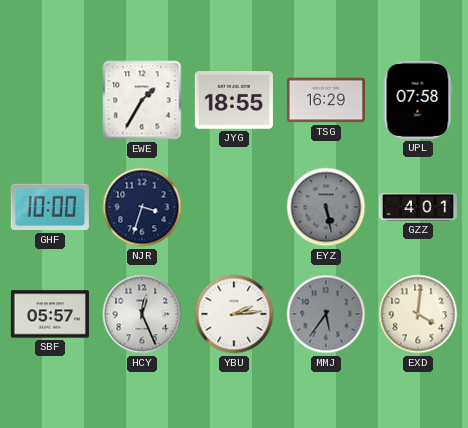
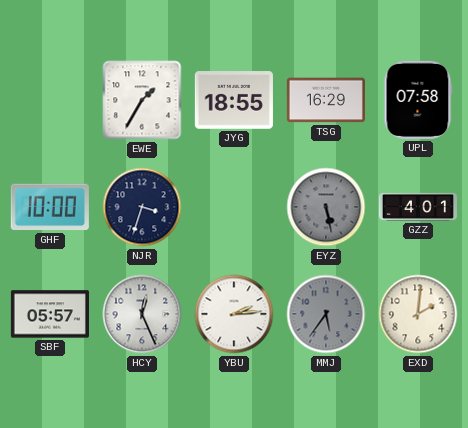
EXD: 4:01 -> 2:01 (418, 314)
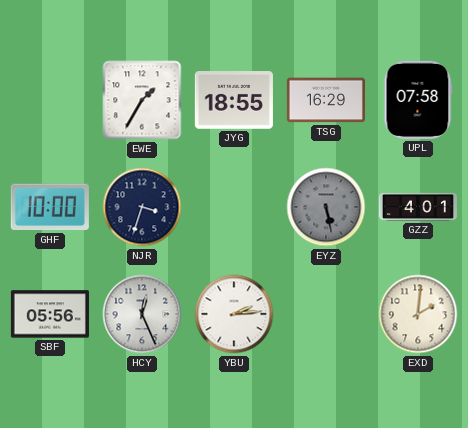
SBF: 05:57 -> 05:56 (50, 314)
MMJ: 5:36 -> none (326, 314)
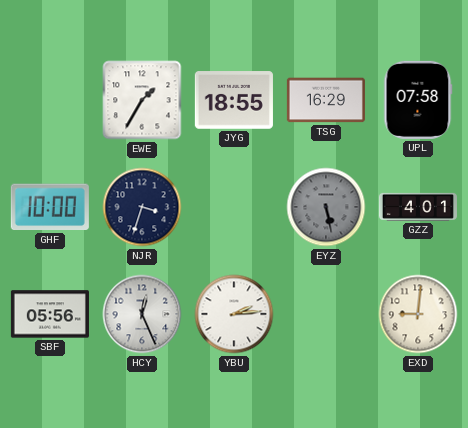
EXD: 2:01 -> 9:01 (418, 314)
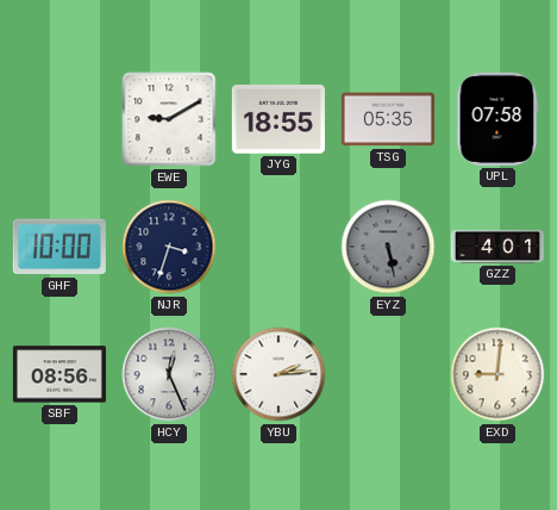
EWE: 1:35 -> 9:10 (169, 119)
TSG: 16:29 -> 05:35 (388, 119)
SBF: 05:56 -> 08:56 (60, 374)
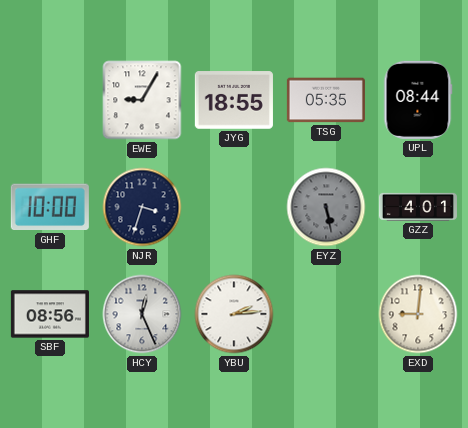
EWE: 9:10 -> 9:05 (142, 100)
UPL: 07:58 -> 08:44 (418, 100)
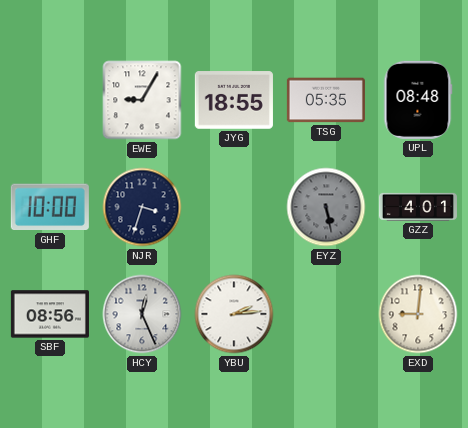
UPL: 08:44 -> 08:48 (418, 100)
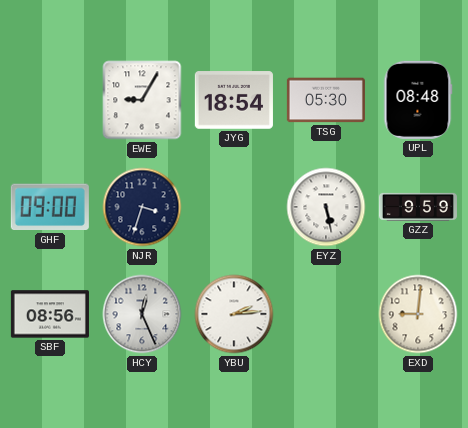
JYG: 18:55 -> 18:54 (234, 100)
TSG: 05:35 -> 05:30 (326, 100)
GHF: 10:00 -> 09:00 (50, 207)
EYZ dial: grey -> white (326, 207)
GZZ: 4:01 -> 9:59 (418, 207)
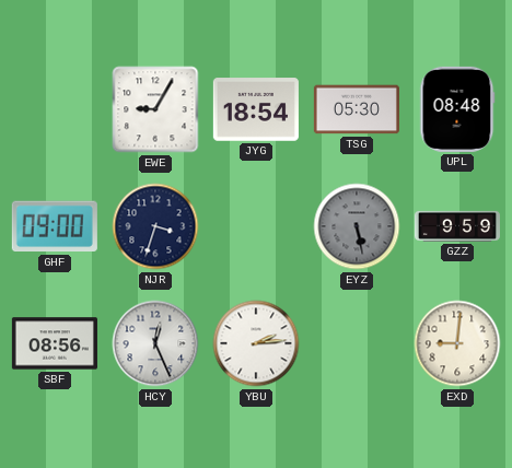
EYZ dial: white -> grey (357, 226)
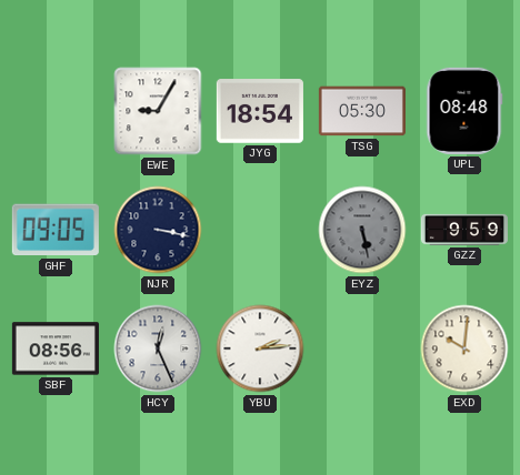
GHF: 09:00 -> 09:05 (56, 230)
NJR: 3:33 -> 3:17 (158, 230)
EXD: 9:01 -> 10:01 (464, 348)
